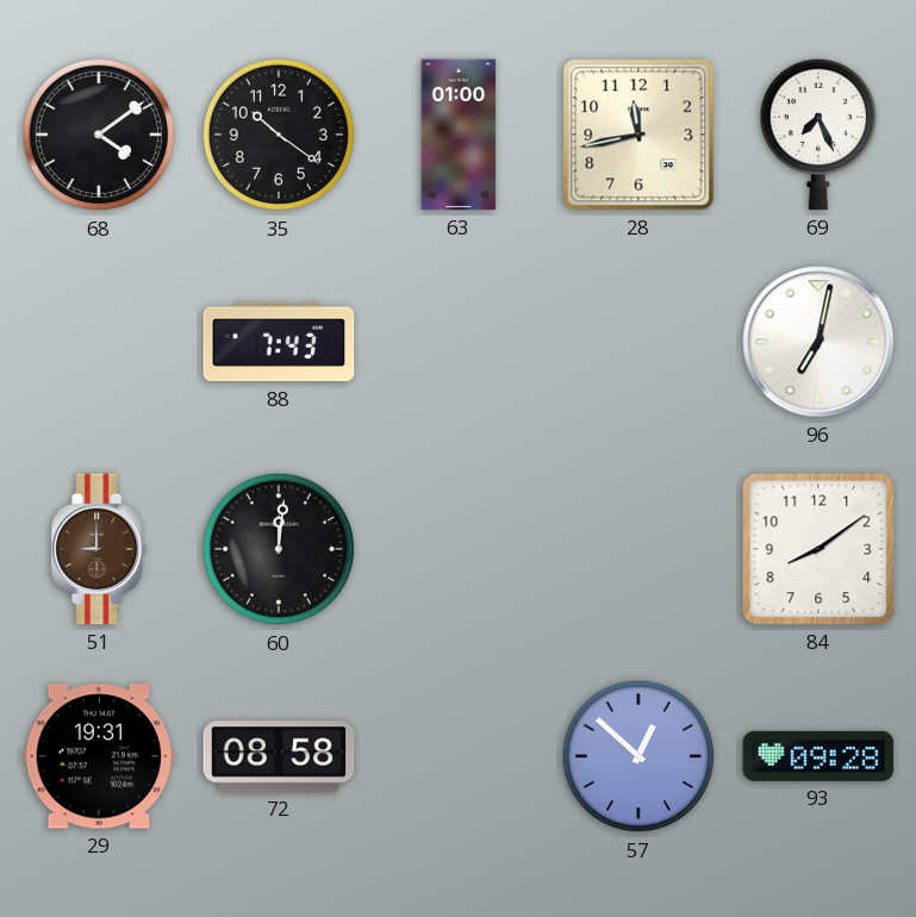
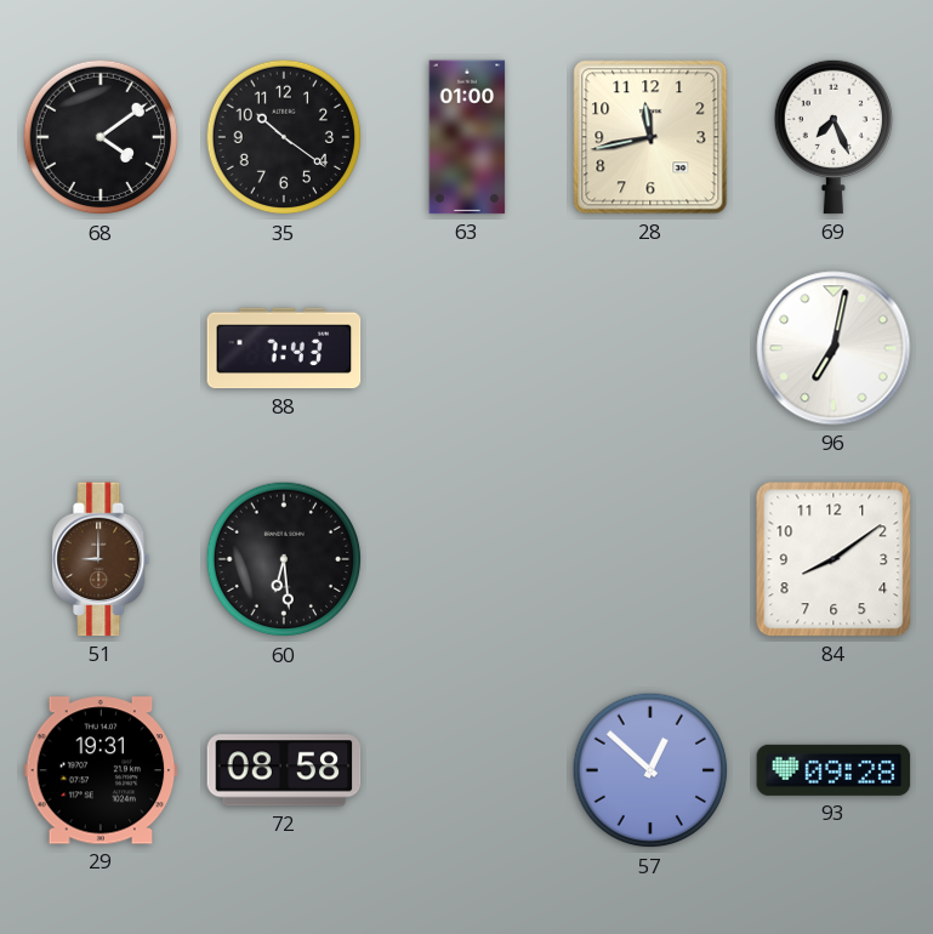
60: 12:01 -> 6:29 (284, 559)
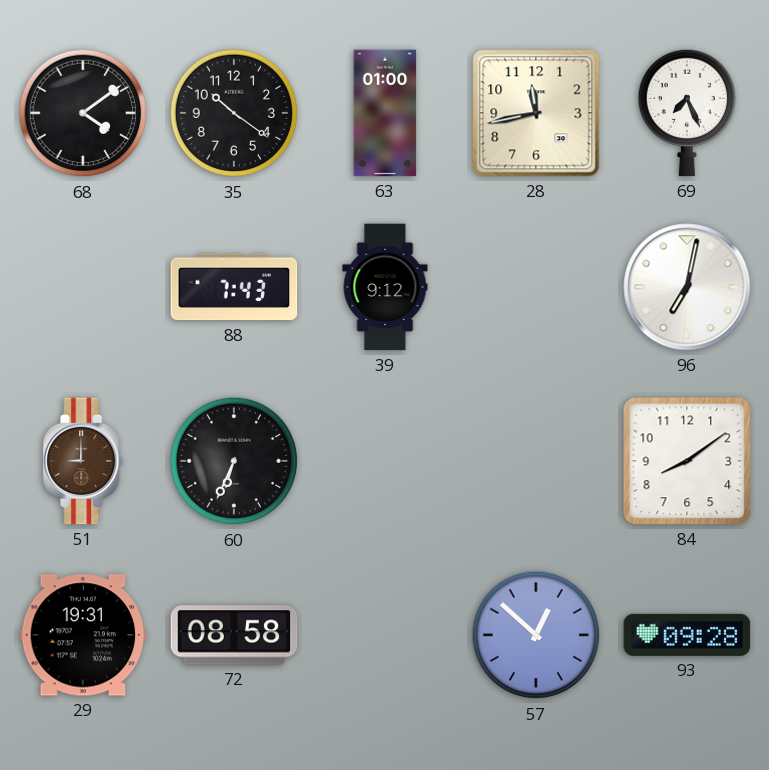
39: none -> 9:12 (385, 287)
60: 6:29 -> 6:34 (234, 461)
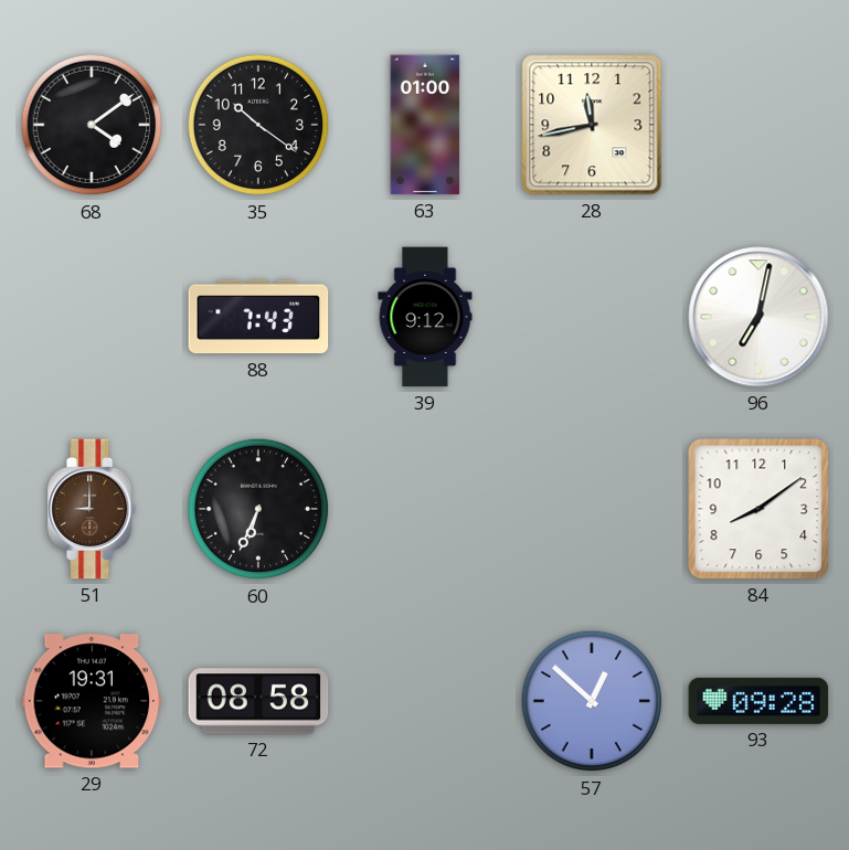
69: 7:26 -> none (686, 113)
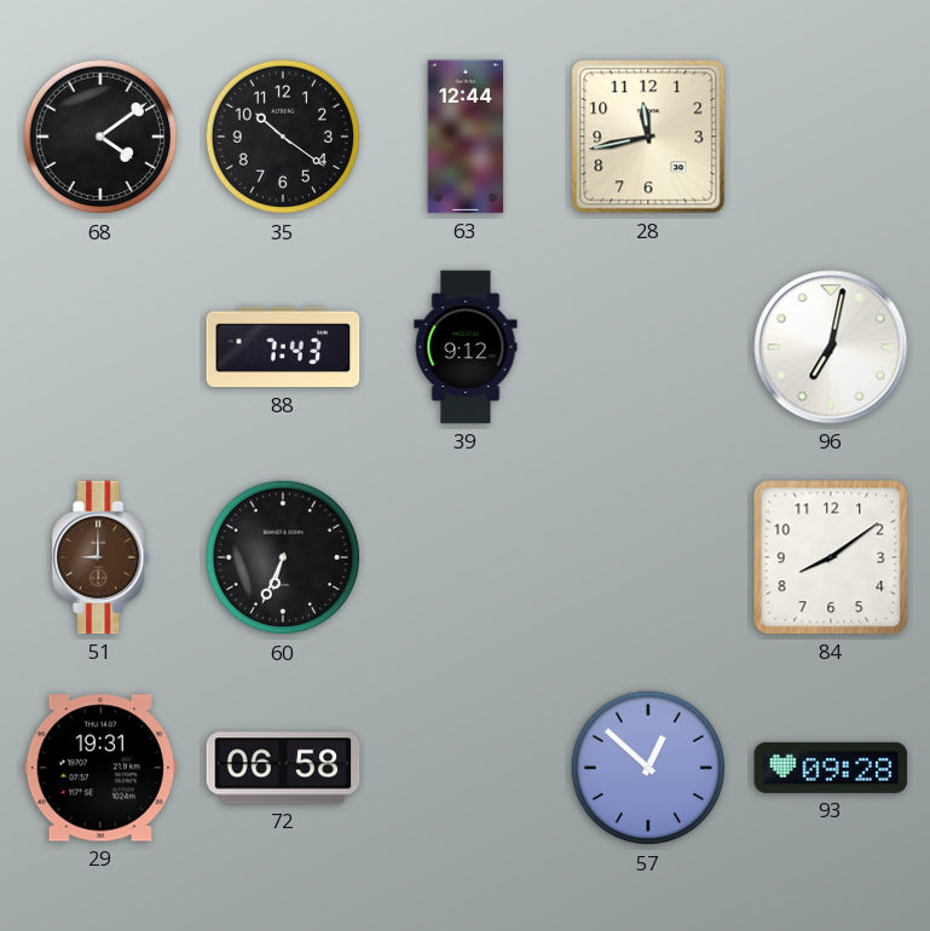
63: 01:00 -> 12:44 (466, 137)
72: 08:58 -> 06:58 (283, 768)
